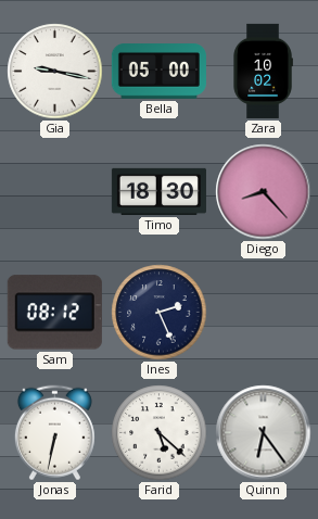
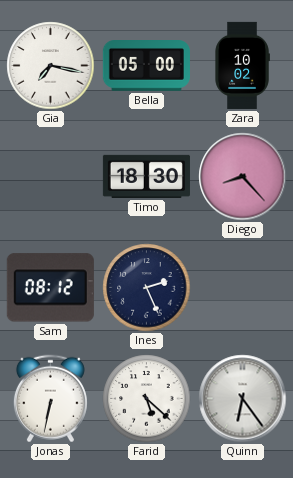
Gia: 9:17 -> 7:17 (51, 66)
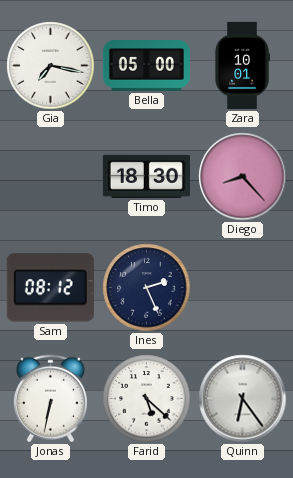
Zara: 10:02 -> 10:01 (242, 65)
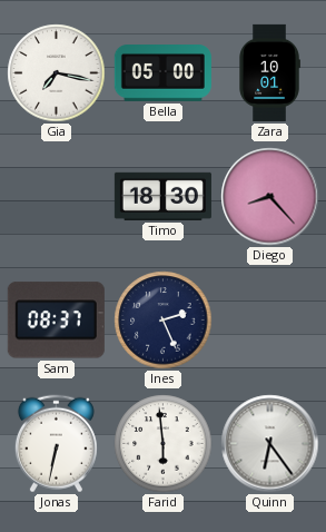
Sam: 08:12 -> 08:37 (56, 321)
Farid: 5:22 -> 5:59 (164, 444)
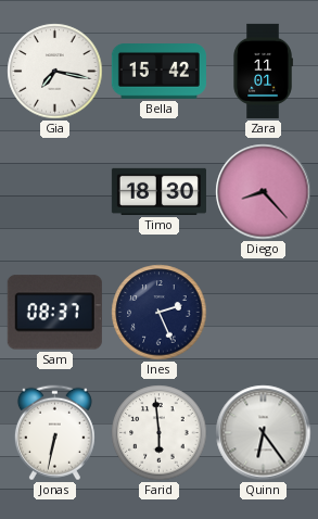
Bella: 05:00 -> 15:42 (158, 72)
Zara: 10:01 -> 11:01 (263, 71)
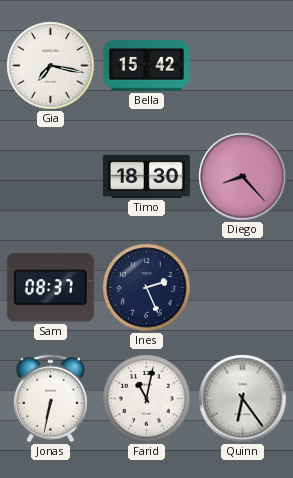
Zara: 11:01 -> none (263, 71)
Farid: 5:59 -> 11:02 (147, 399)
